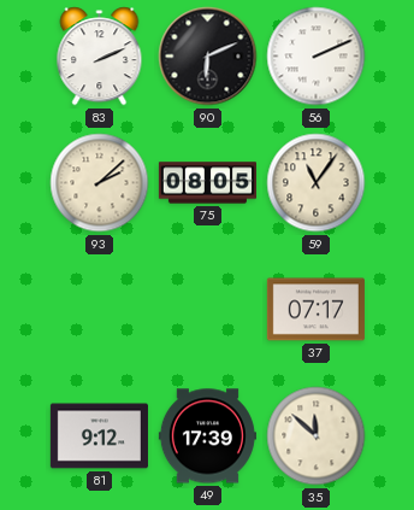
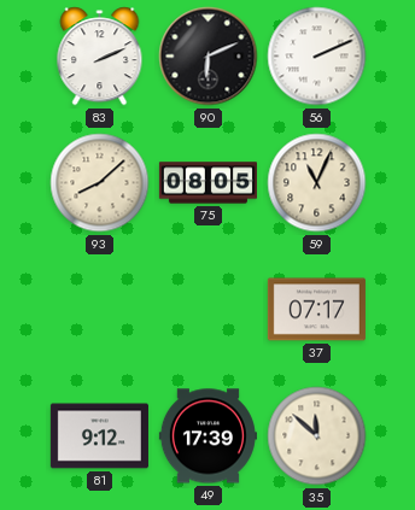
93: 2:08 -> 8:08 (100, 183)
59: 11:06 -> 11:04 (317, 183)
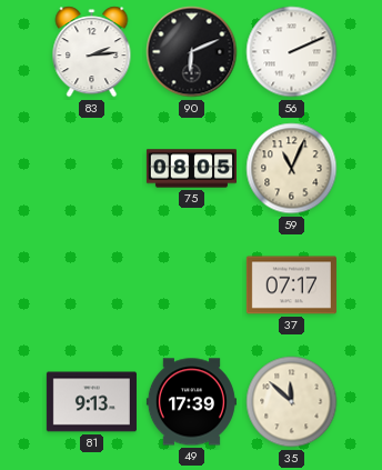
83: 2:11 -> 2:14 (92, 52)
93: 8:08 -> none (100, 183)
81: 9:12 -> 9:13 (91, 402)
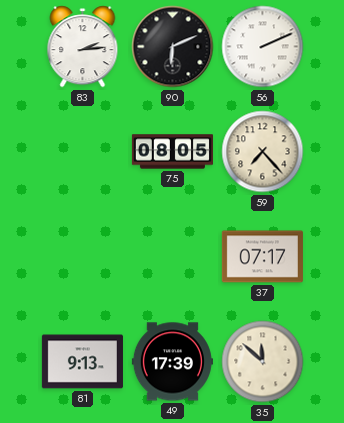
59: 11:04 -> 7:23 (263, 152)
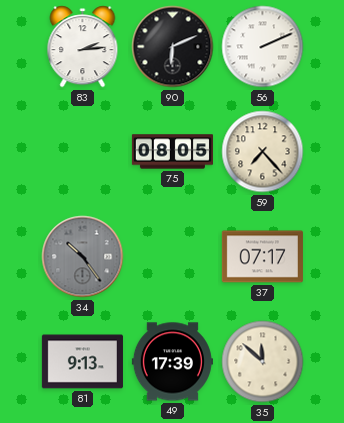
34: none -> 10:24 (83, 257)
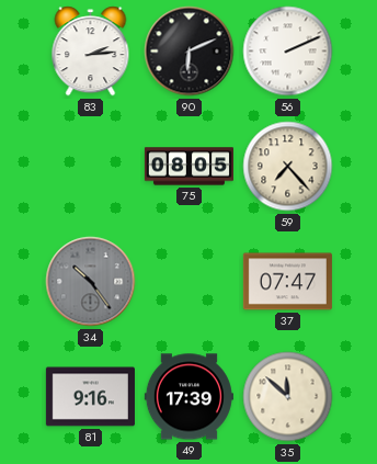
37: 07:17 -> 07:47 (287, 282)
81: 9:13 -> 9:16 (90, 397)
